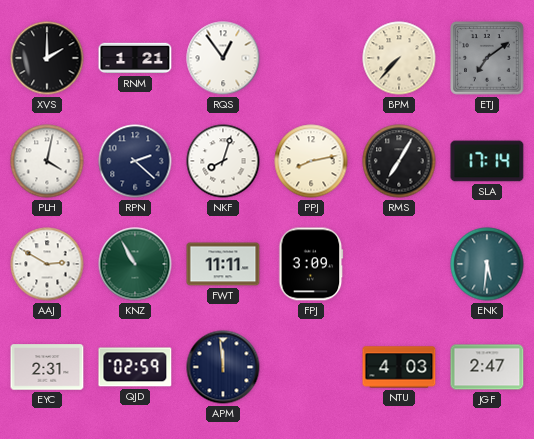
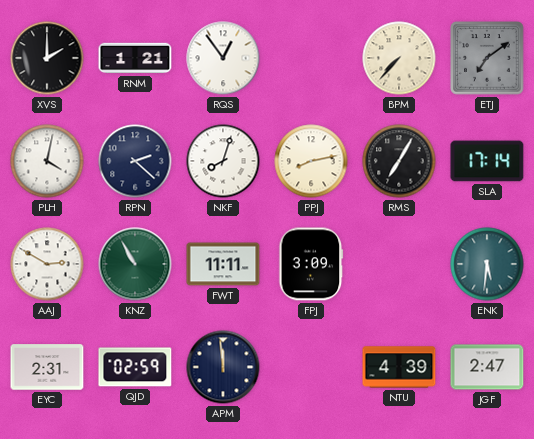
NTU: 4:03 -> 4:39 (399, 367)
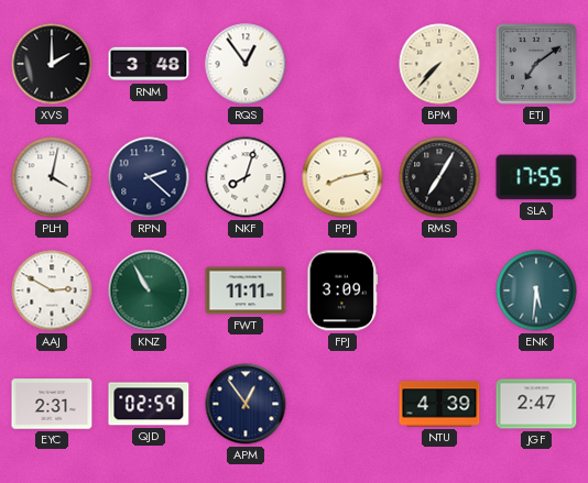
RNM: 1:21 -> 3:48 (149, 64)
SLA: 17:14 -> 17:55 (536, 177)
APM: 11:59 -> 12:54 (246, 404)
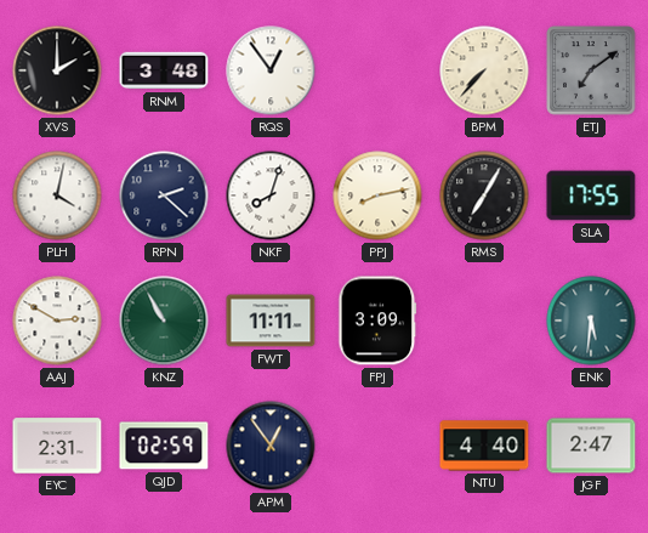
NTU: 4:39 -> 4:40 (484, 446)
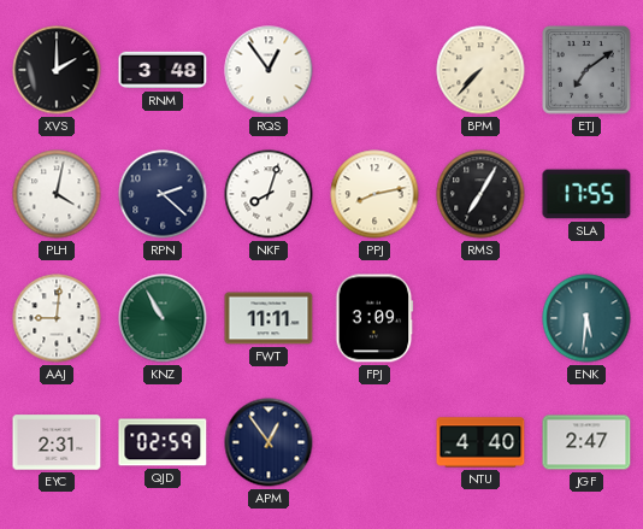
AAJ: 2:50 -> 9:01 (57, 318)
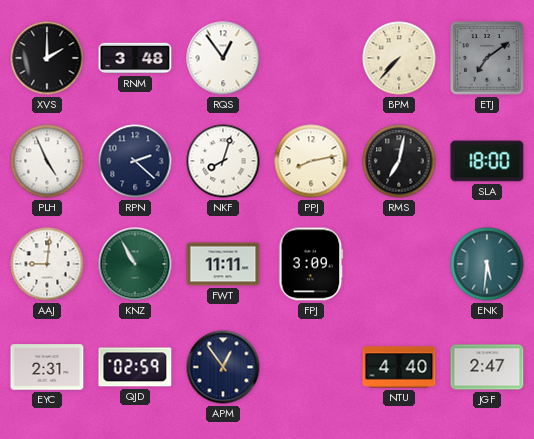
PLH: 4:02 -> 4:56 (47, 161)
RMS: 7:05 -> 7:02 (399, 161)
SLA: 17:55 -> 18:00 (487, 161)
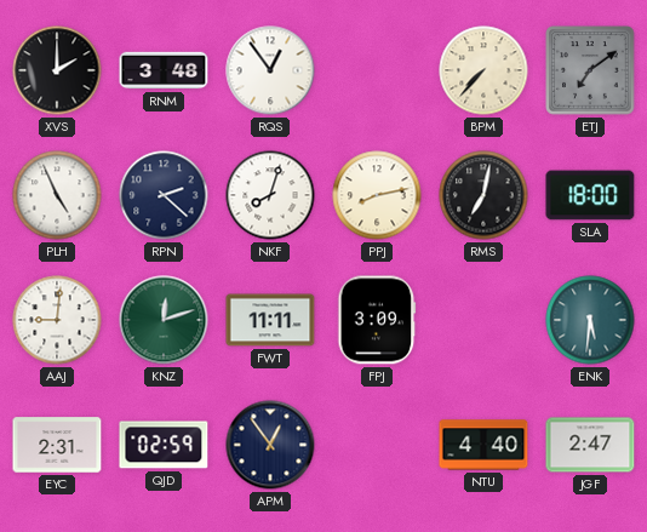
KNZ: 10:55 -> 12:12 (164, 320)
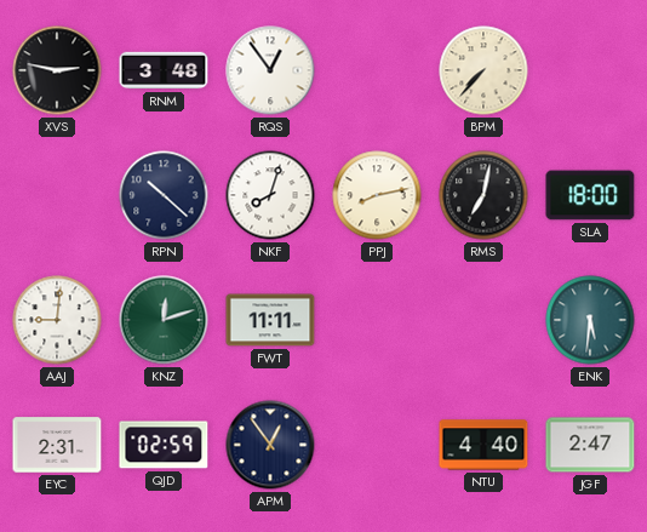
XVS: 2:00 -> 2:47 (57, 70)
ETJ: 7:09 -> none (590, 70)
PLH: 4:56 -> none (57, 195)
RPN: 2:22 -> 10:22 (164, 195)
FPJ: 3:09 -> none (377, 320)
